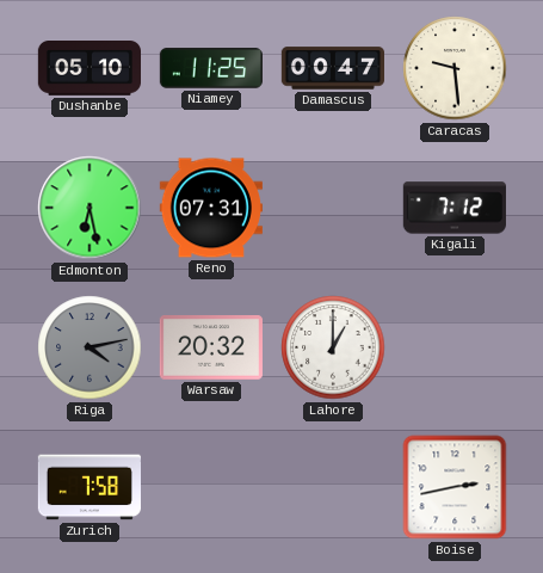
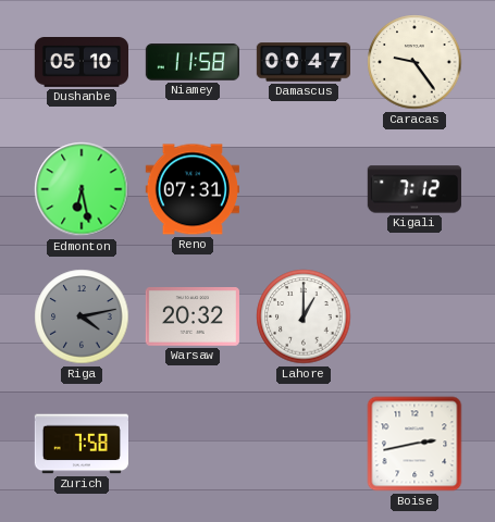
Niamey: 11:25 -> 11:58 (193, 62)
Caracas: 9:29 -> 9:24 (414, 62)
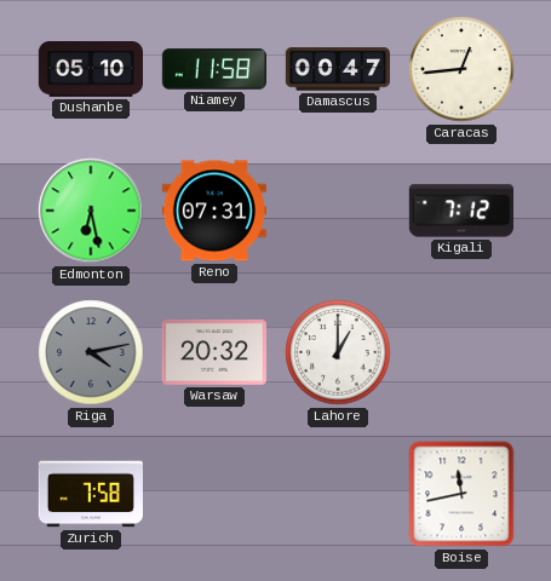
Caracas: 9:24 -> 12:44 (461, 69)
Boise: 2:43 -> 11:43 (461, 494)
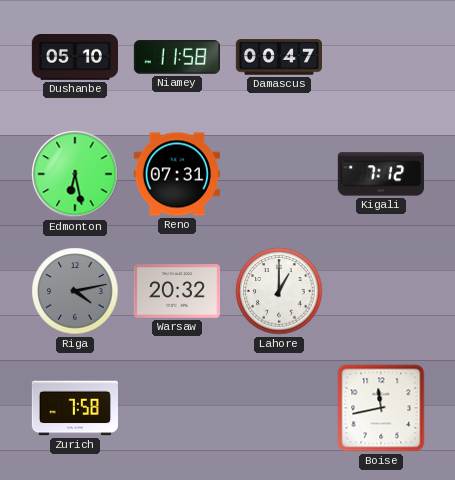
Caracas: 12:44 -> none (461, 69)
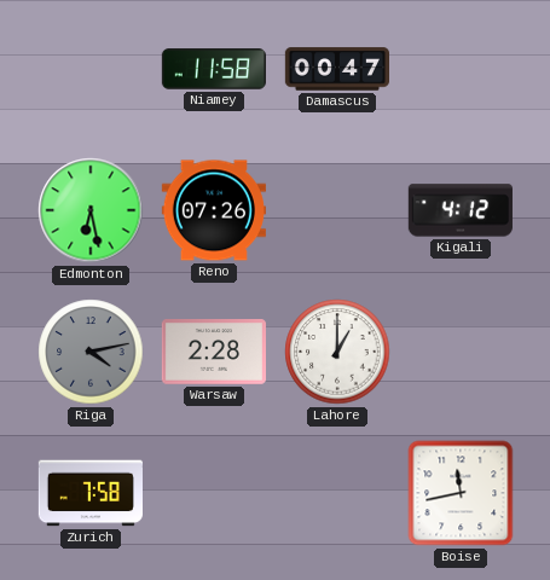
Dushanbe: 05:10 -> none (74, 58)
Reno: 07:31 -> 07:26 (214, 210)
Kigali: 7:12 -> 4:12 (461, 210)
Warsaw: 20:32 -> 2:28 (214, 353)
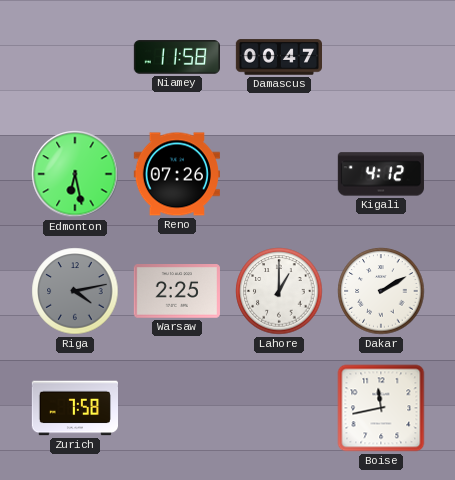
Warsaw: 2:28 -> 2:25 (177, 292)
Dakar: none -> 2:10 (381, 291)
